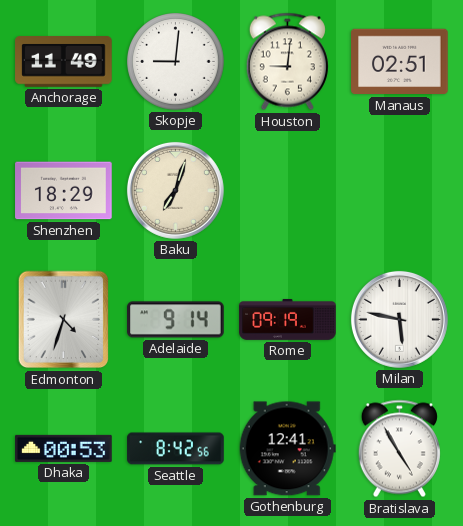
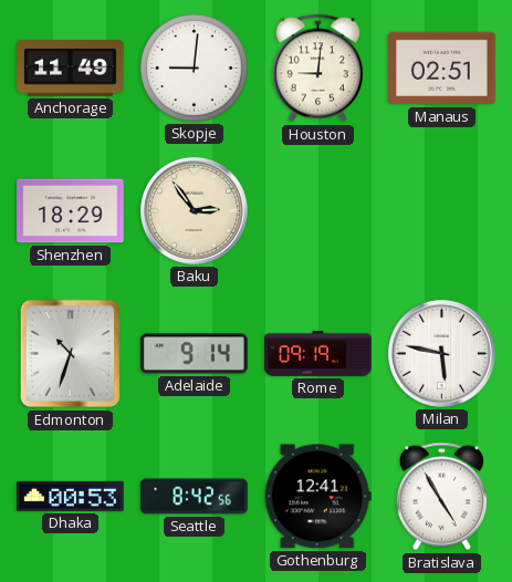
Baku: 7:03 -> 2:54 (194, 210)
Edmonton: 4:33 -> 10:33 (71, 354)
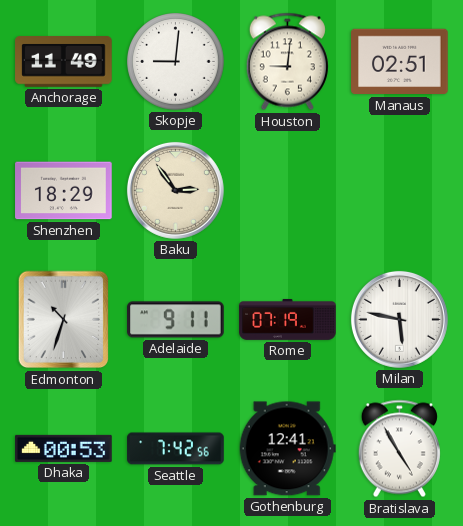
Adelaide: 9:14 -> 9:11 (176, 320)
Rome: 09:19 -> 07:19 (288, 319)
Seattle: 8:42 -> 7:42 (176, 449)
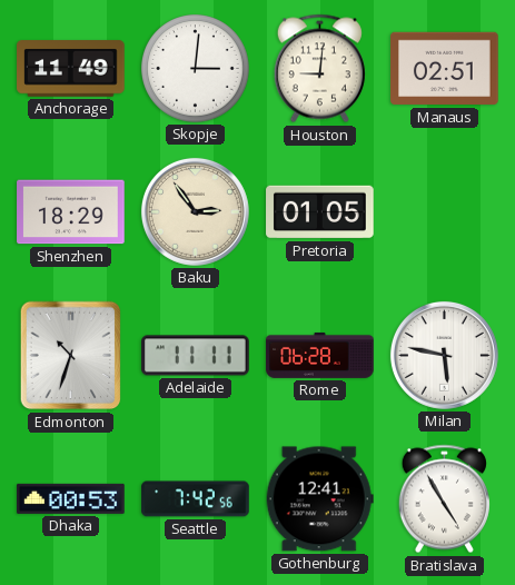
Skopje: 9:01 -> 3:01 (196, 69)
Pretoria: none -> 01:05 (320, 212)
Adelaide: 9:11 -> 11:11 (196, 356)
Rome: 07:19 -> 06:28 (320, 355)
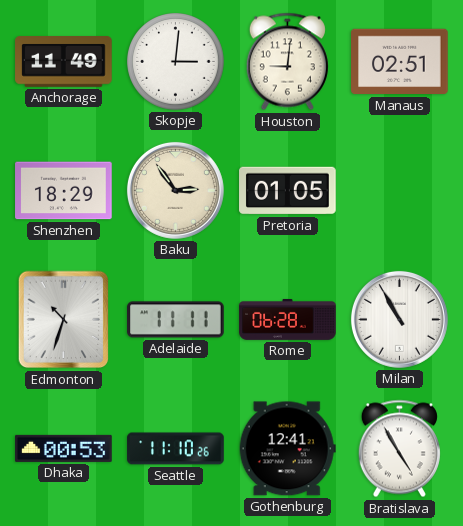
Milan: 5:47 -> 10:55 (399, 319)
Seattle: 7:42 -> 11:10 (176, 449)
